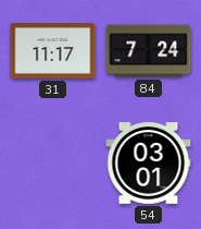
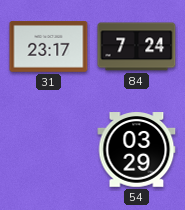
31: 11:17 -> 23:17 (49, 47)
54: 03:01 -> 03:29 (137, 150)
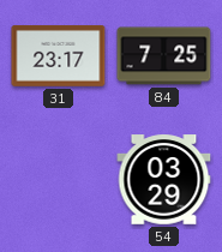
84: 7:24 -> 7:25 (164, 56)
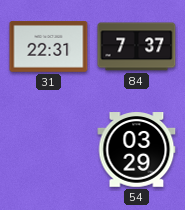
31: 23:17 -> 22:31 (49, 47)
84: 7:25 -> 7:37 (137, 47)
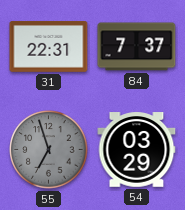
55: none -> 6:57 (49, 150)
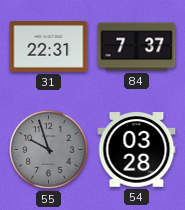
55: 6:57 -> 9:57 (49, 150)
54: 03:29 -> 03:28 (137, 150)
